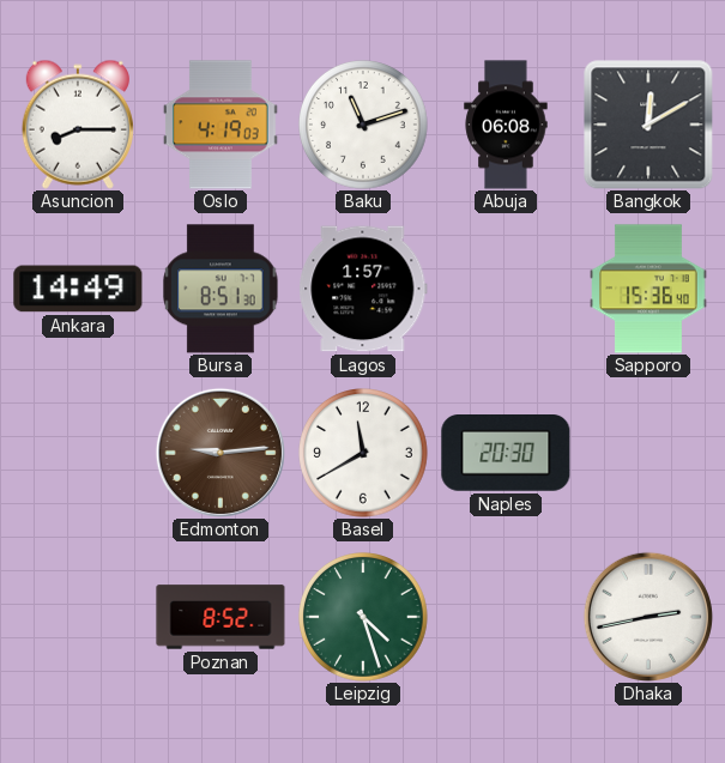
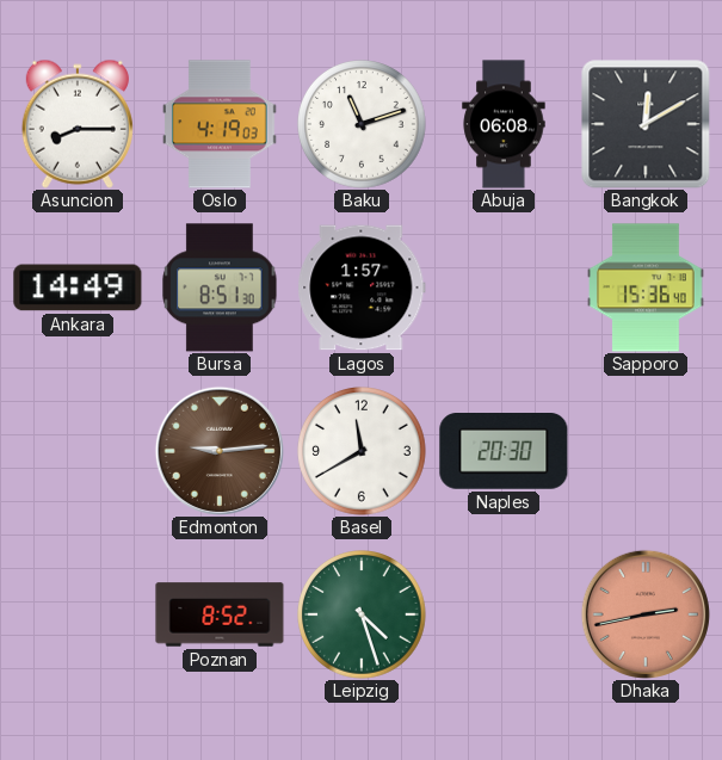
Dhaka dial: white -> salmon (646, 614)
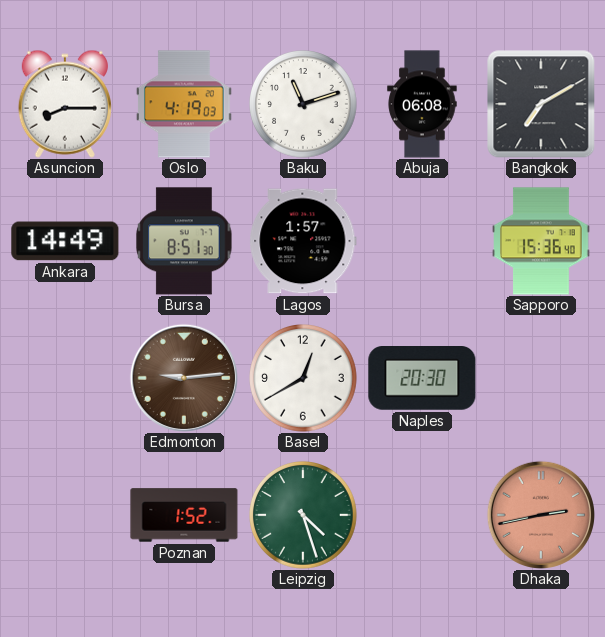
Bangkok: 12:10 -> 7:10 (541, 104)
Basel: 11:40 -> 12:40 (304, 379)
Poznan: 8:52 -> 1:52 (184, 515)
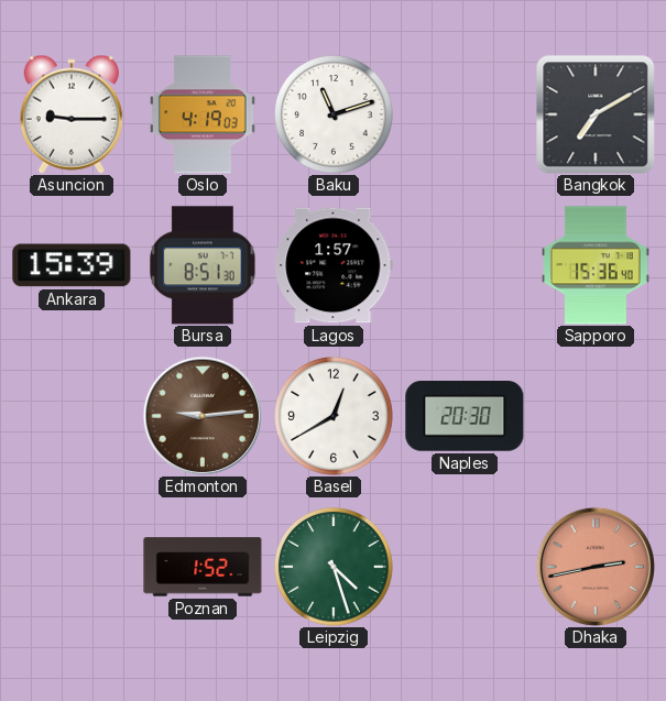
Asuncion: 8:15 -> 9:15 (72, 114)
Abuja: 06:08 -> none (422, 104)
Ankara: 14:49 -> 15:39 (72, 265)
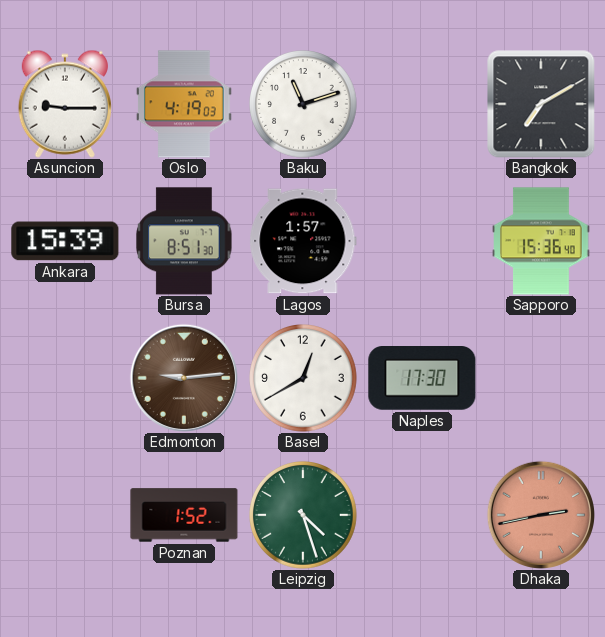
Naples: 20:30 -> 17:30 (422, 379)
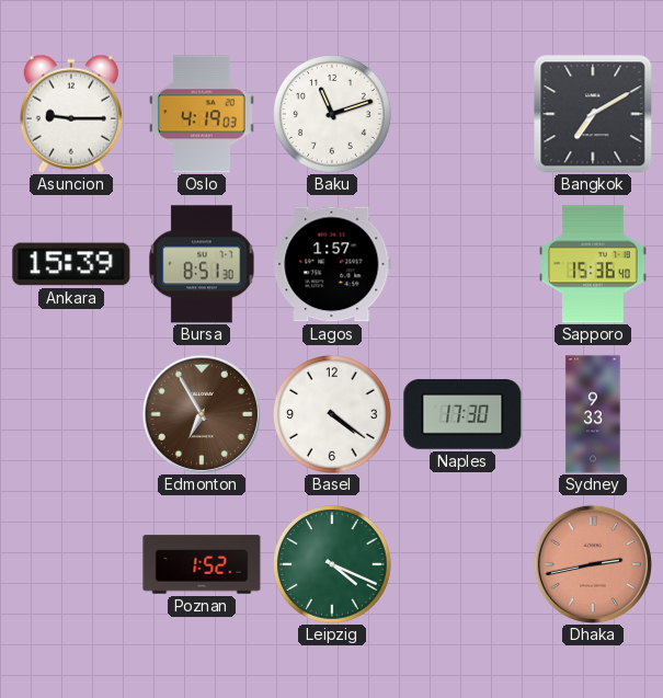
Edmonton: 9:14 -> 6:55 (202, 414)
Basel: 12:40 -> 4:21 (333, 415)
Sydney: none -> 9:33 (593, 414)
Leipzig: 4:27 -> 4:19 (333, 565)
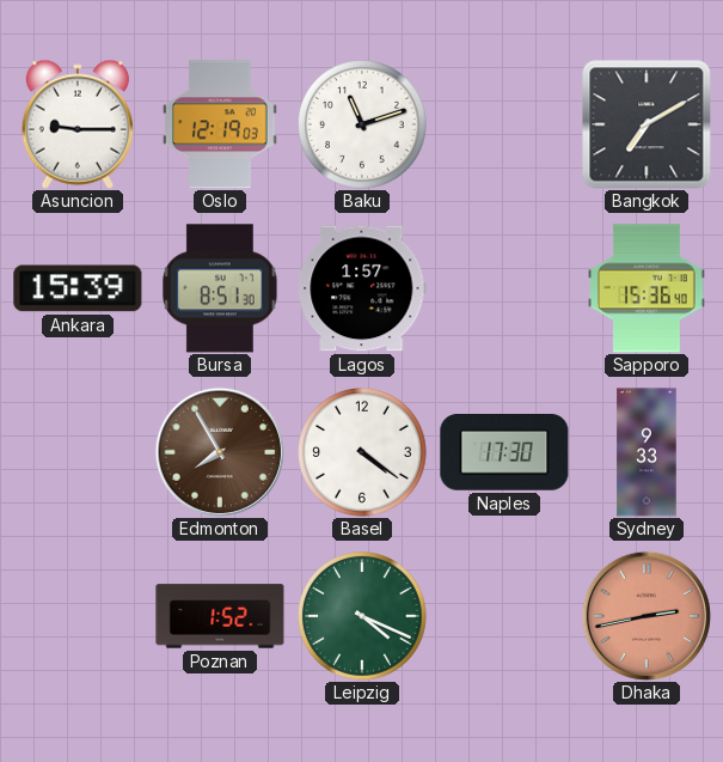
Oslo: 4:19 -> 12:19 (220, 124)
Edmonton: 6:55 -> 7:55 (220, 452)
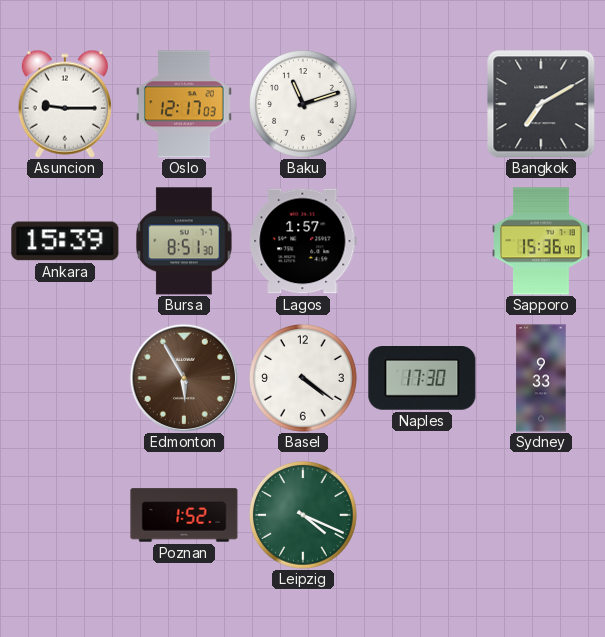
Oslo: 12:19 -> 12:17 (184, 104)
Edmonton: 7:55 -> 5:55 (184, 378)
Dhaka: 2:43 -> none (647, 616)
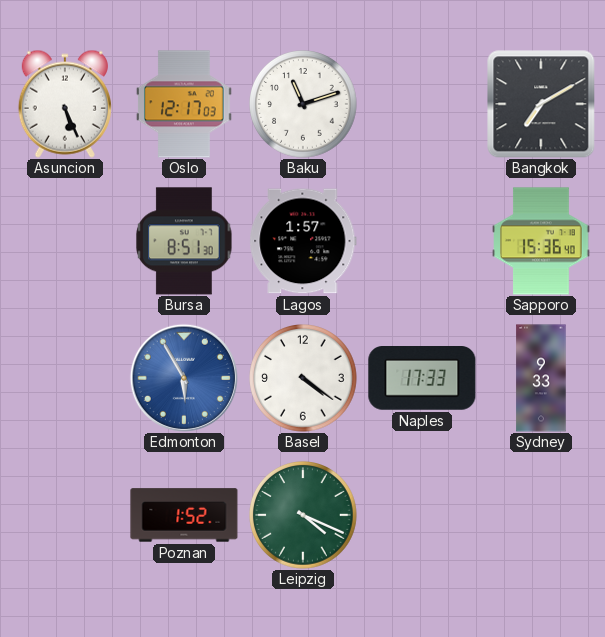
Asuncion: 9:15 -> 5:26 (65, 104)
Ankara: 15:39 -> none (65, 241)
Edmonton dial: brown -> blue (184, 378)
Naples: 17:30 -> 17:33 (422, 379)
